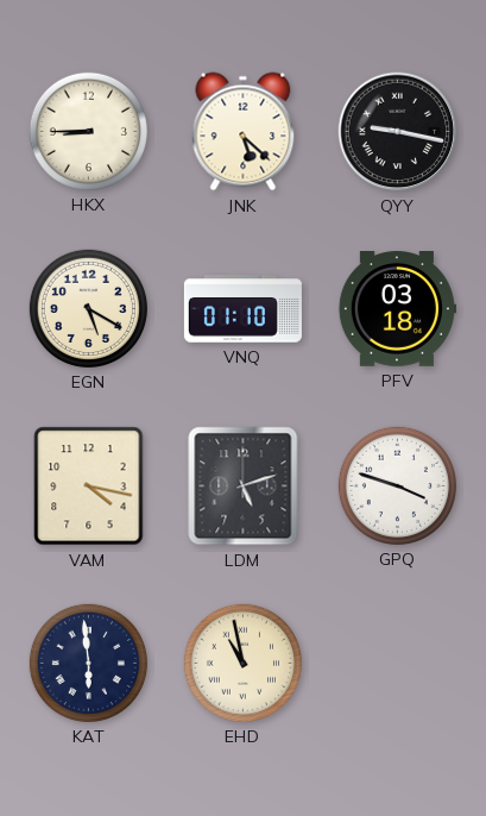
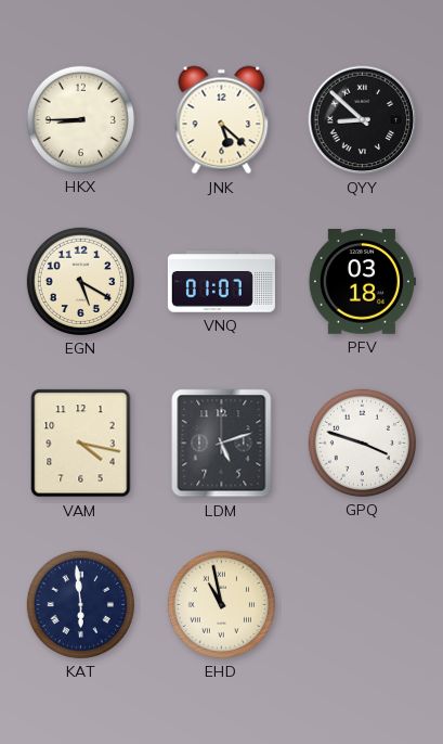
QYY: 9:17 -> 8:52 (363, 120)
VNQ: 01:10 -> 01:07 (221, 282)
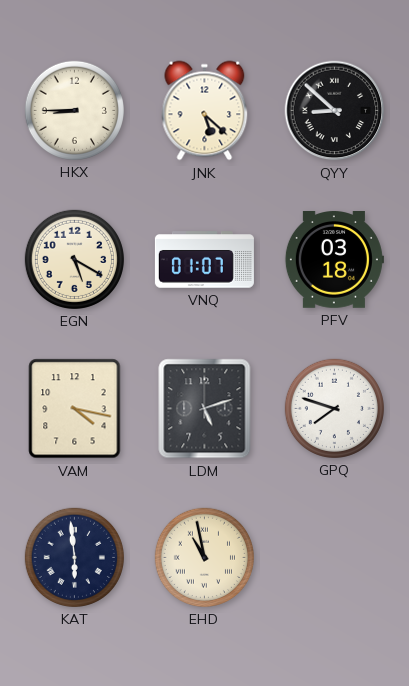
GPQ: 3:48 -> 7:48 (334, 408)
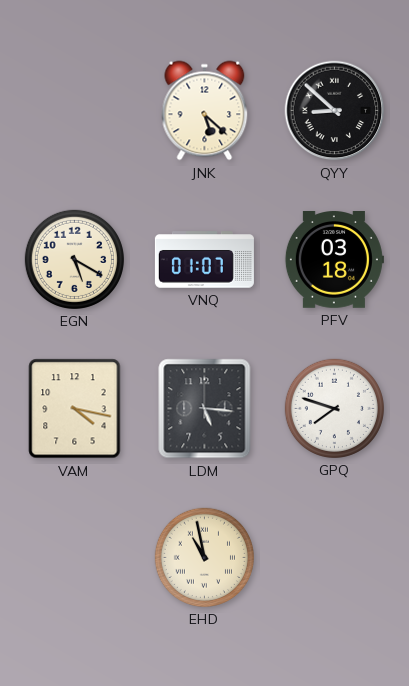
HKX: 8:45 -> none (74, 110)
LDM: 5:12 -> 5:16 (205, 409)
KAT: 5:59 -> none (74, 557)
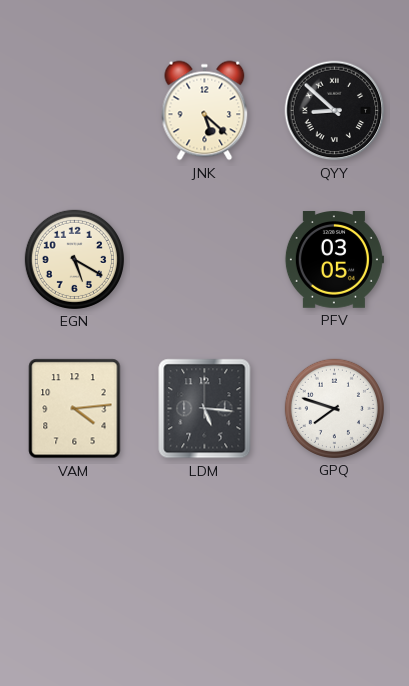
VNQ: 01:07 -> none (204, 260)
PFV: 03:18 -> 03:05 (334, 260)
VAM: 4:17 -> 4:14 (75, 409)
EHD: 10:58 -> none (204, 557)
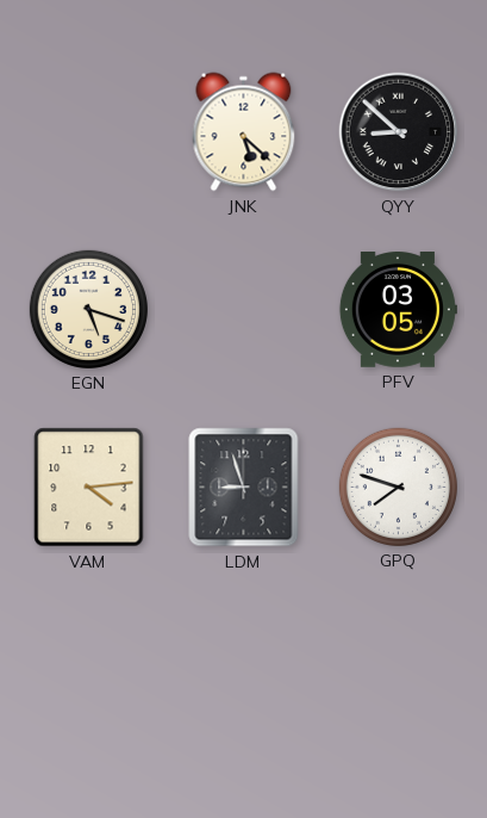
EGN: 5:20 -> 5:18 (88, 309)
LDM: 5:16 -> 8:57 (244, 488)
